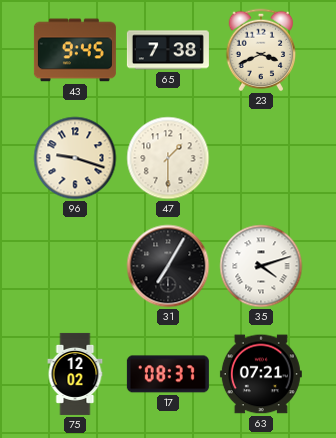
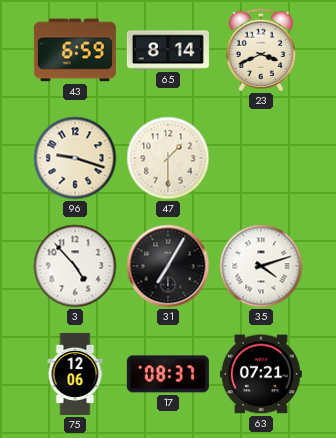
43: 9:45 -> 6:59 (75, 50)
65: 7:38 -> 8:14 (168, 50)
3: none -> 4:53 (75, 266)
75: 12:02 -> 12:06 (75, 374)
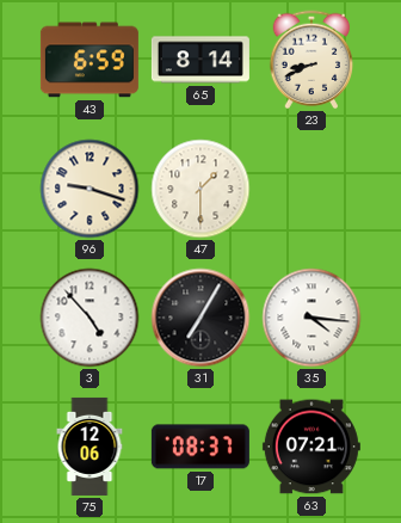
23: 3:41 -> 8:41 (311, 60)
35: 4:12 -> 4:16 (311, 318)
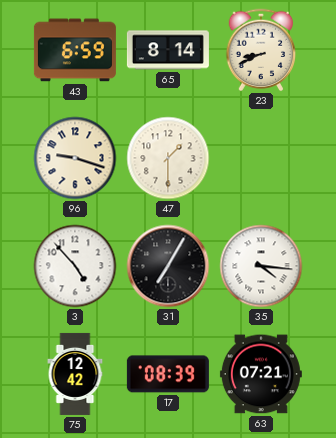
75: 12:06 -> 12:42 (75, 374)
17: 08:37 -> 08:39 (168, 374)
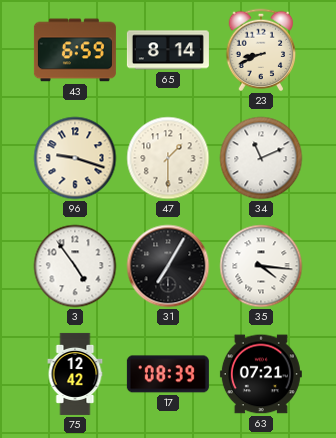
34: none -> 11:11 (261, 158)
3: 4:53 -> 4:54 (75, 266)
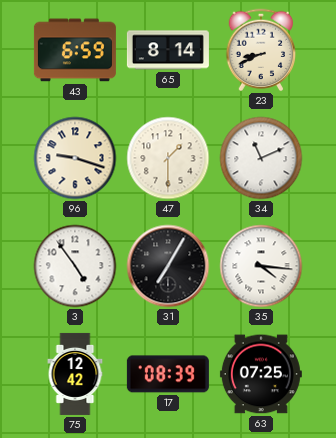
63: 07:21 -> 07:25 (261, 374)
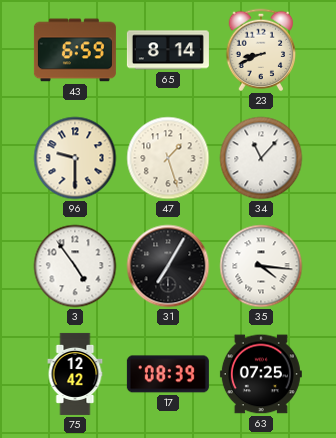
96: 9:18 -> 9:30 (75, 158)
47: 1:30 -> 1:27 (168, 158)
34: 11:11 -> 11:07 (261, 158)
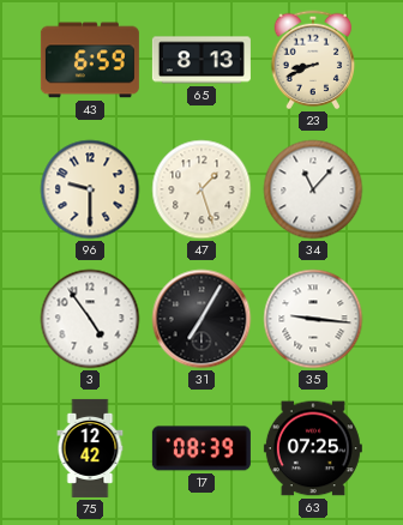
65: 8:14 -> 8:13 (201, 60)
35: 4:16 -> 9:16 (313, 319)
